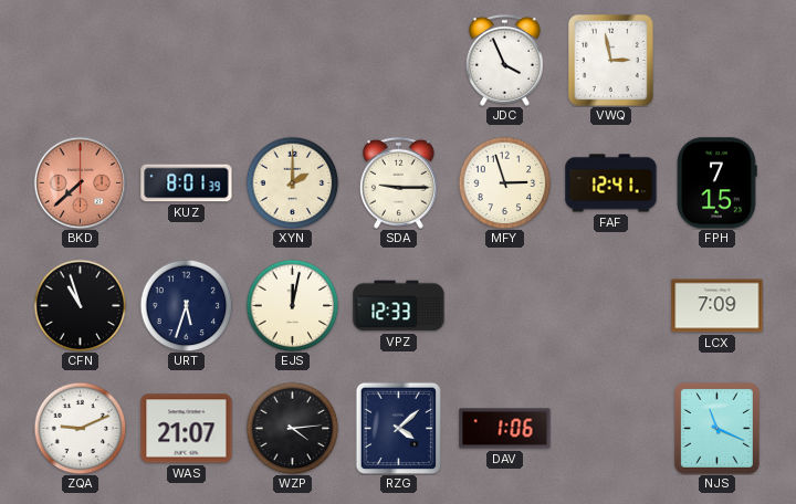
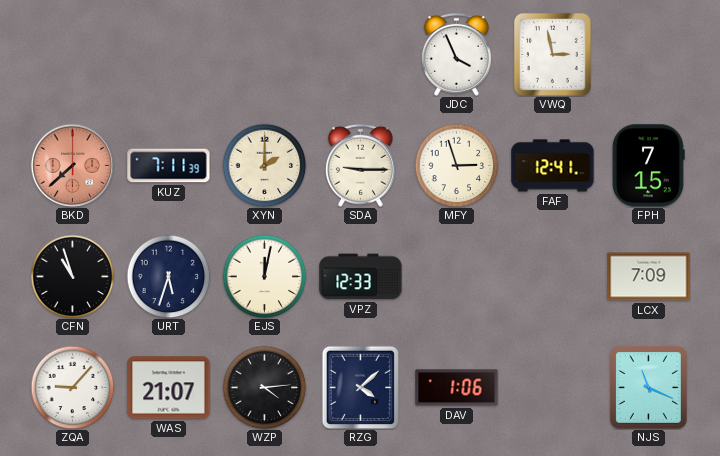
KUZ: 8:01 -> 7:11 (169, 166)
ZQA: 9:11 -> 9:07 (72, 387)
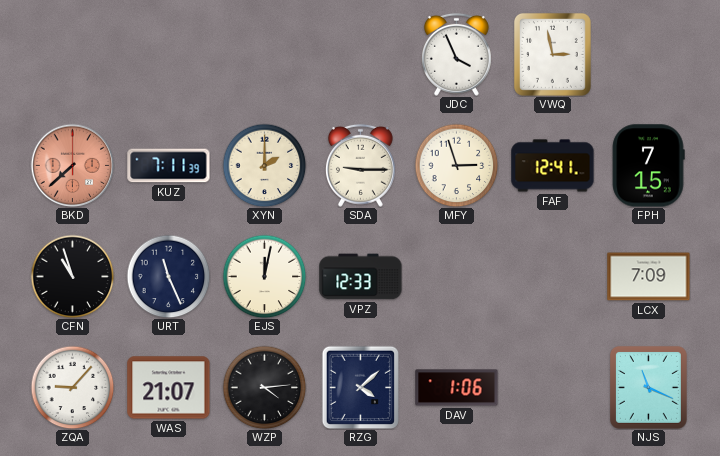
URT: 5:33 -> 11:26 (168, 276)
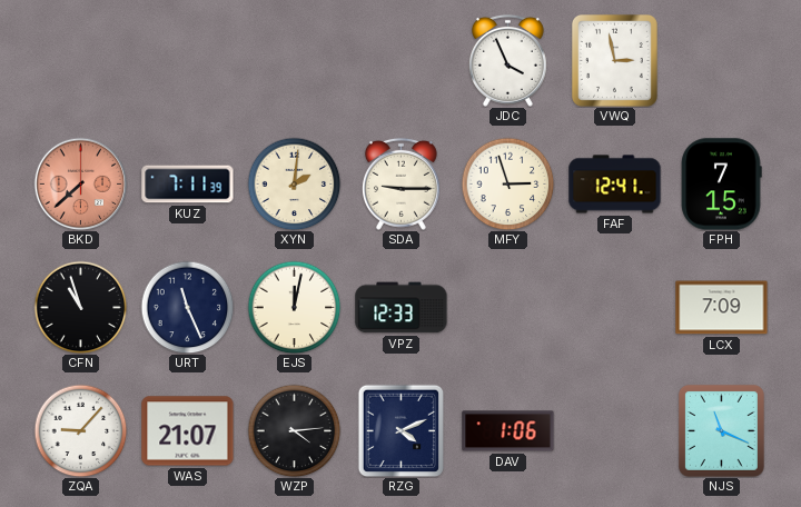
XYN: 2:00 -> 2:01 (294, 183)
RZG: 4:08 -> 4:11 (402, 430)
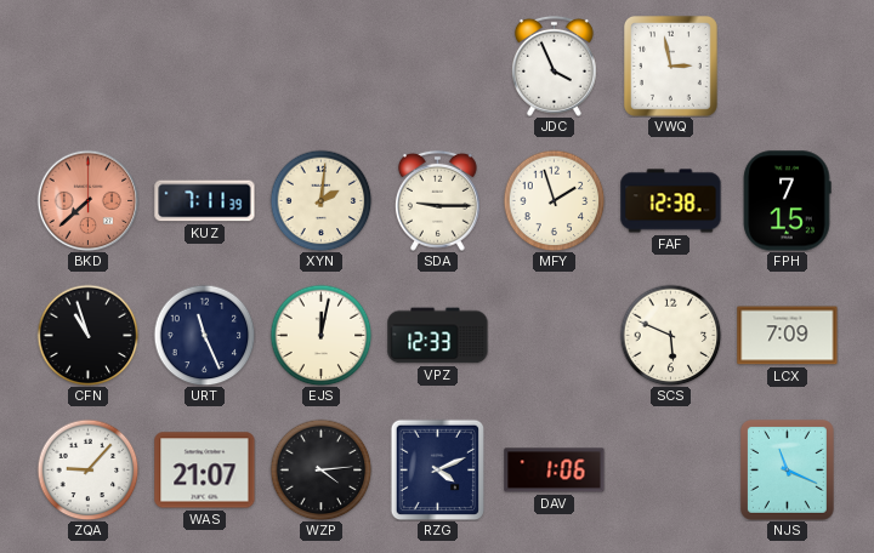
MFY: 2:57 -> 1:57 (554, 200)
FAF: 12:41 -> 12:38 (671, 201)
SCS: none -> 5:49 (670, 335)
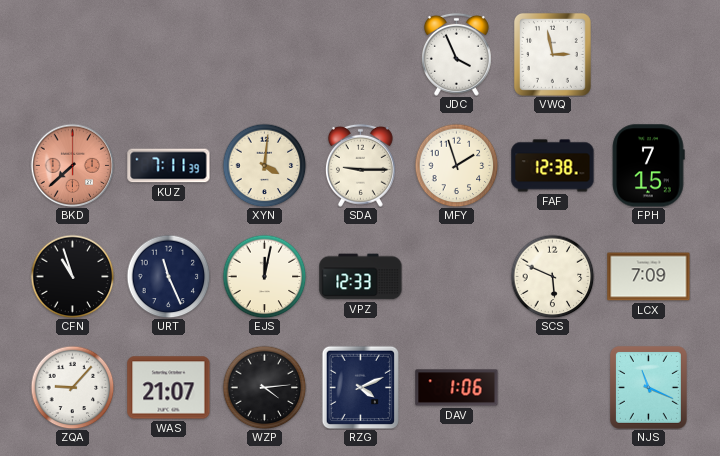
XYN: 2:01 -> 4:01 (264, 165)
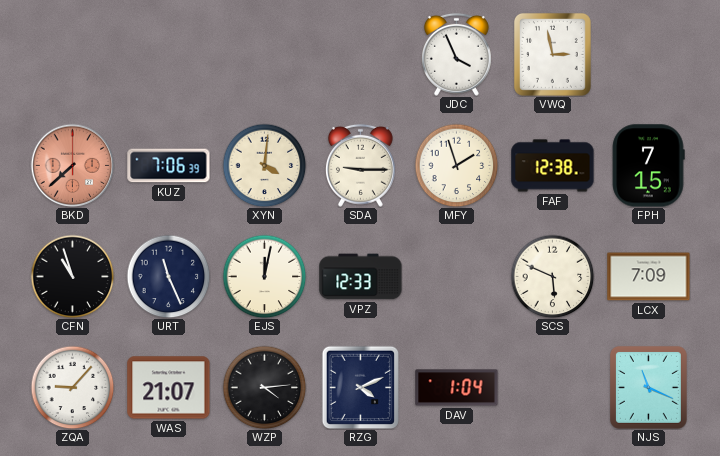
KUZ: 7:11 -> 7:06 (169, 166)
DAV: 1:06 -> 1:04 (457, 388)
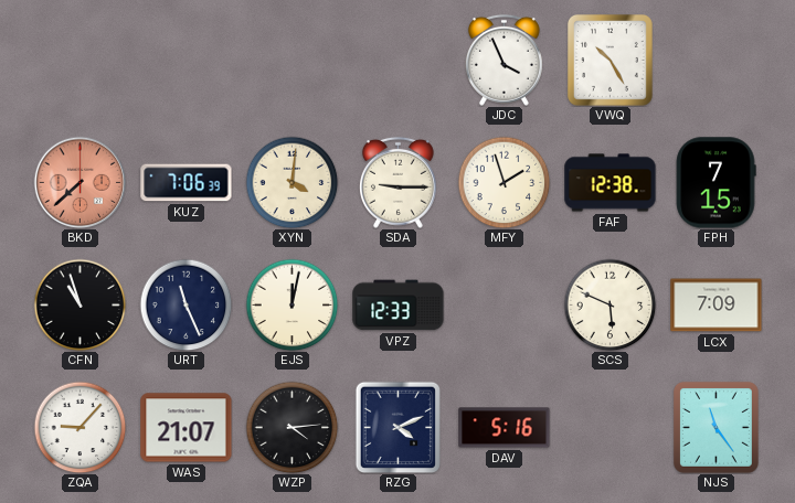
VWQ: 2:58 -> 10:25 (609, 60)
DAV: 1:04 -> 5:16 (505, 428)
NJS: 11:19 -> 11:24 (715, 427)
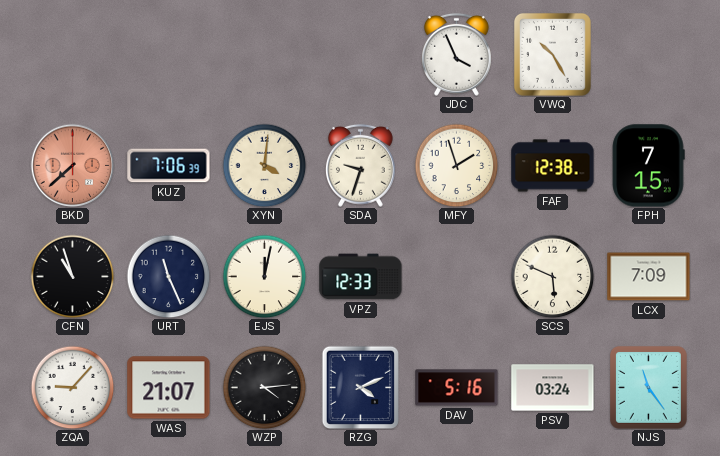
SDA: 9:15 -> 9:33 (360, 165)
PSV: none -> 03:24 (553, 388)
